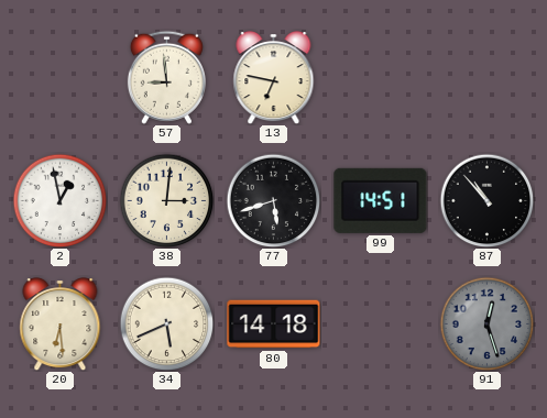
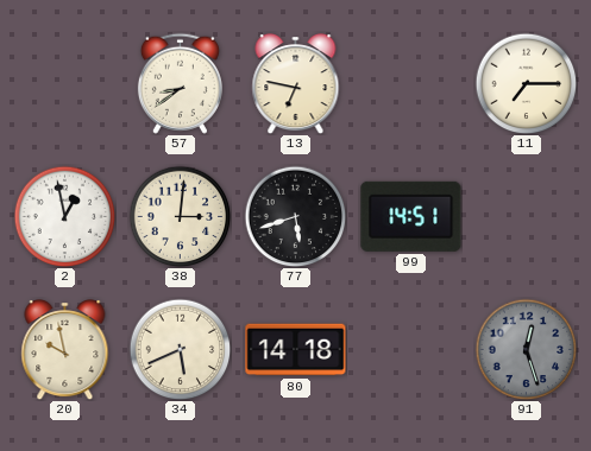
57: 8:59 -> 8:39 (180, 83)
11: none -> 7:15 (526, 83)
87: 10:53 -> none (486, 200)
20: 6:29 -> 9:58 (65, 350)
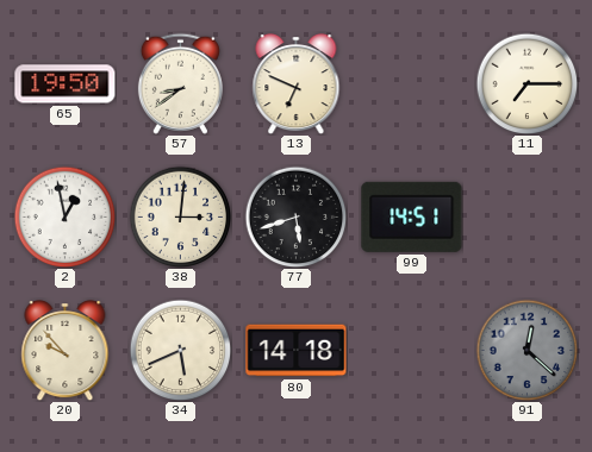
65: none -> 19:50 (66, 84)
13: 6:47 -> 6:49 (297, 84)
20: 9:58 -> 9:53 (66, 351)
91: 12:27 -> 12:22 (526, 350)
